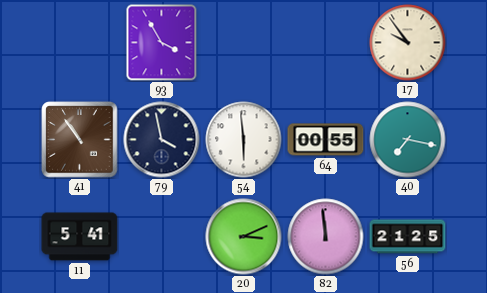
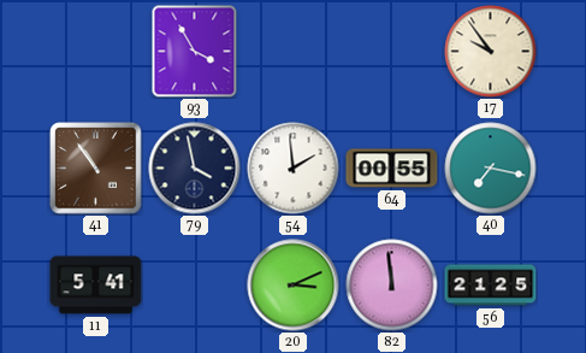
54: 5:59 -> 1:59 (294, 169)
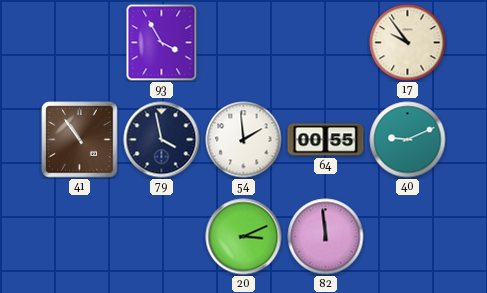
40: 7:17 -> 9:11 (408, 140)
11: 5:41 -> none (96, 286)
56: 21:25 -> none (491, 286)
